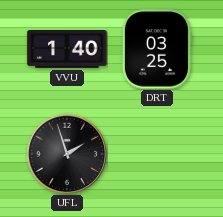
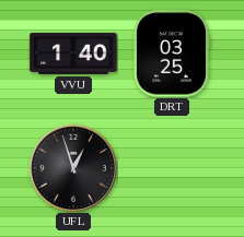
UFL: 1:57 -> 12:57 (73, 168)
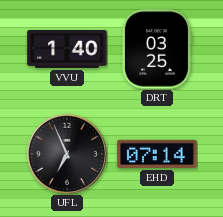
UFL: 12:57 -> 6:56 (67, 154)
EHD: none -> 07:14 (157, 154)
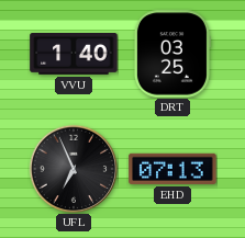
EHD: 07:14 -> 07:13 (172, 169)
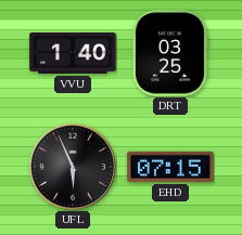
UFL: 6:56 -> 5:56 (73, 167)
EHD: 07:13 -> 07:15 (170, 167)
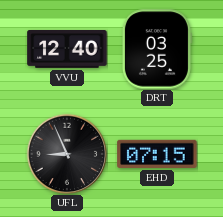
VVU: 1:40 -> 12:40 (67, 50)
UFL: 5:56 -> 8:56 (67, 154)
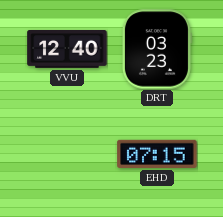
DRT: 03:25 -> 03:23 (156, 49)
UFL: 8:56 -> none (67, 154)
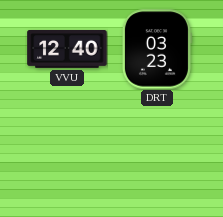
EHD: 07:15 -> none (157, 154)
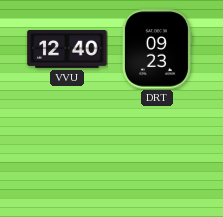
DRT: 03:23 -> 09:23 (156, 49)
